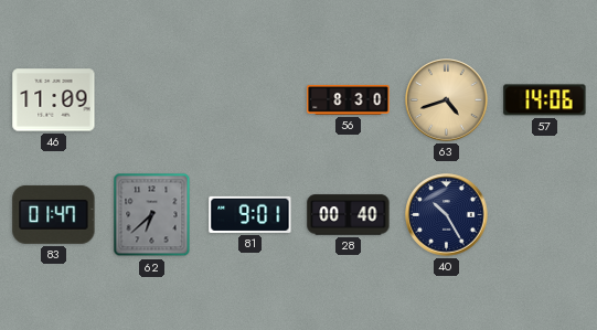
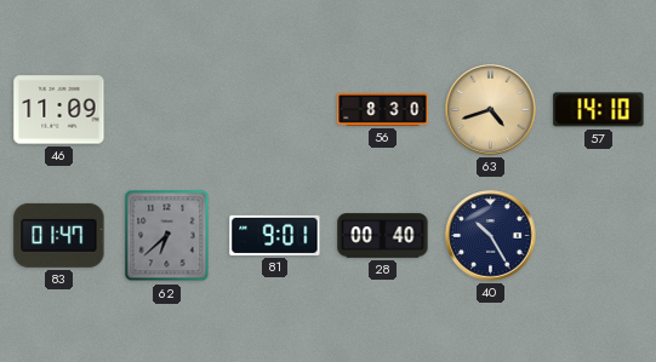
57: 14:06 -> 14:10 (599, 110)
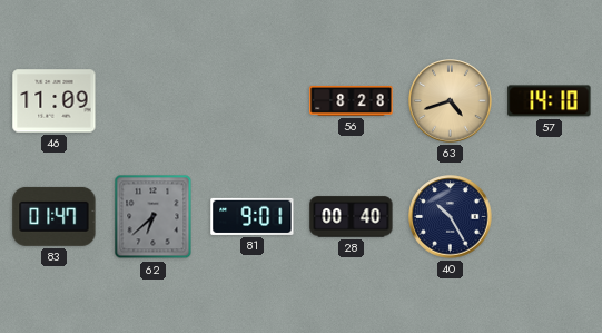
56: 8:30 -> 8:28 (352, 100)
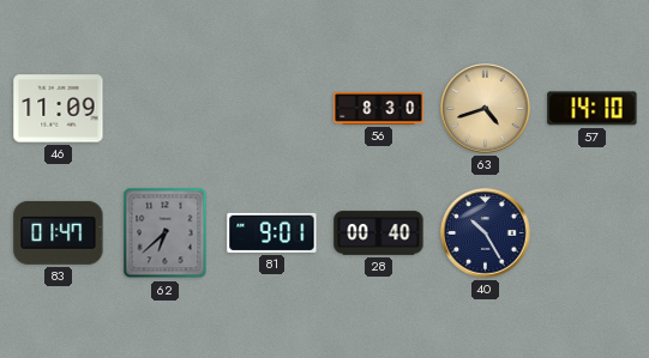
56: 8:28 -> 8:30 (379, 108)
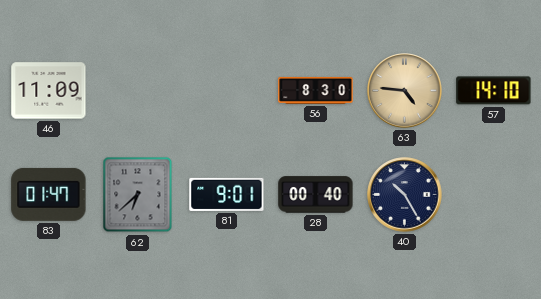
63: 4:42 -> 4:46 (405, 91)
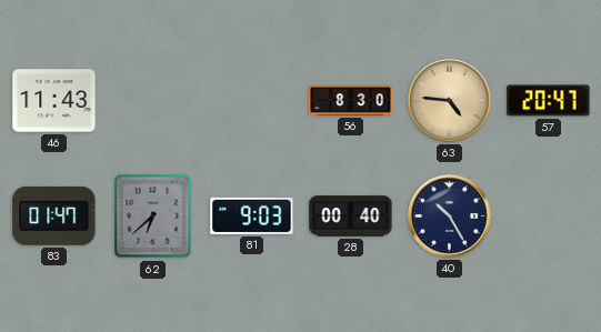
46: 11:09 -> 11:43 (54, 101)
57: 14:10 -> 20:47 (549, 101)
81: 9:01 -> 9:03 (252, 215)
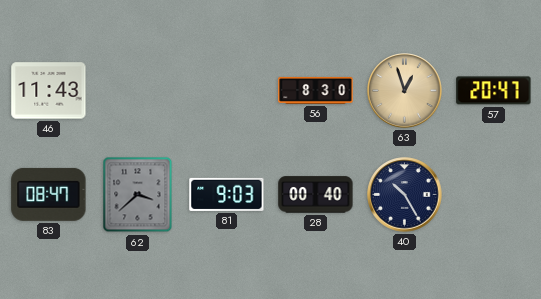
63: 4:46 -> 12:57 (405, 91)
83: 01:47 -> 08:47 (49, 194)
62: 6:38 -> 3:38 (138, 195)
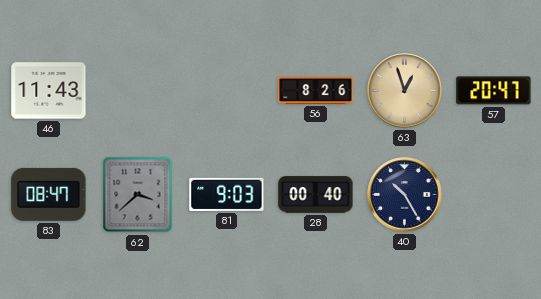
56: 8:30 -> 8:26 (316, 90)
